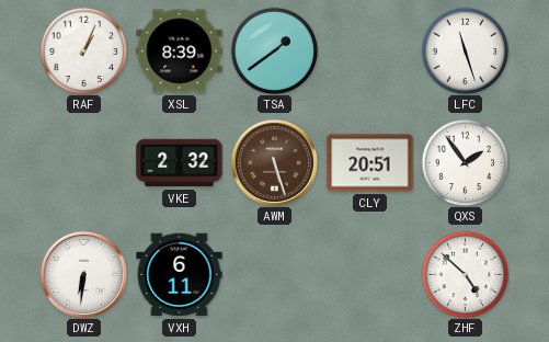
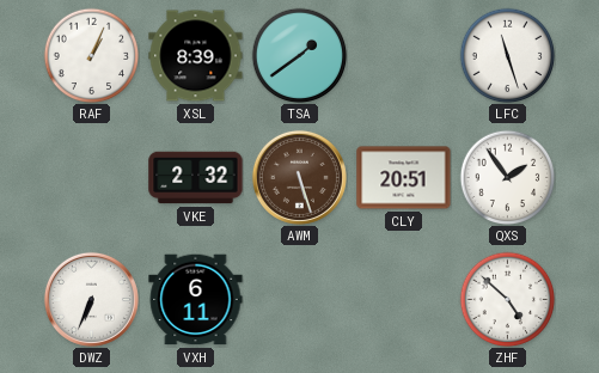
DWZ: 6:31 -> 6:34 (91, 299)
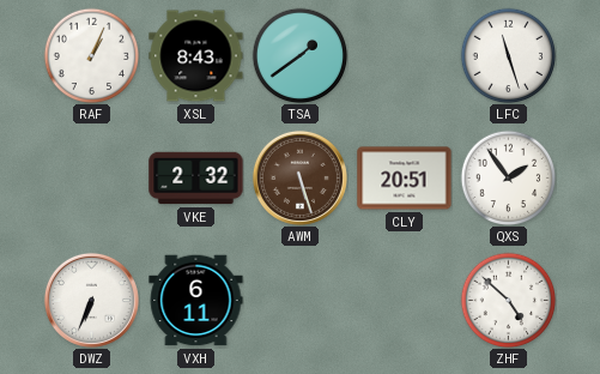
XSL: 8:39 -> 8:43 (196, 56)
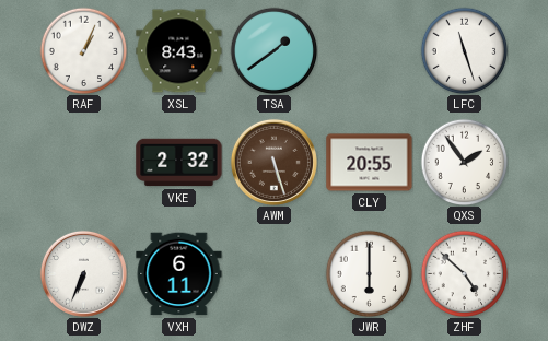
CLY: 20:51 -> 20:55 (370, 163)
JWR: none -> 6:00 (369, 273)
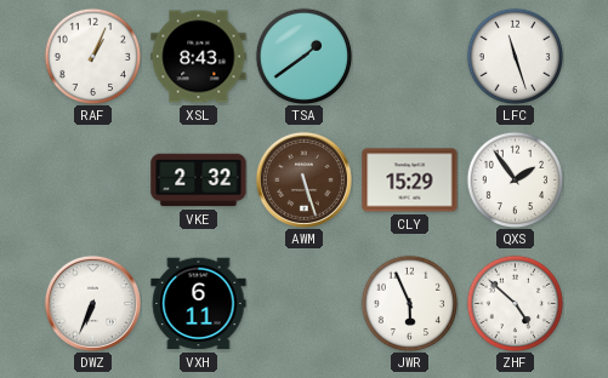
CLY: 20:55 -> 15:29 (410, 181)
JWR: 6:00 -> 5:56 (409, 303)
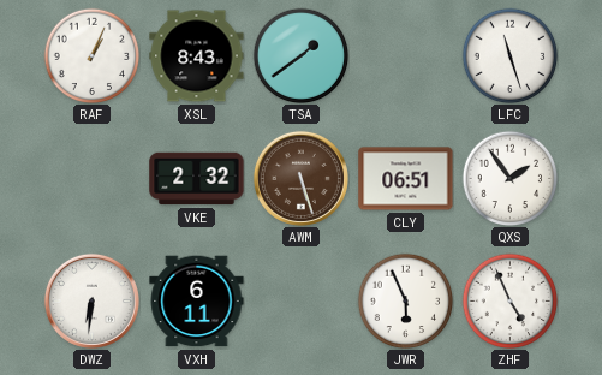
CLY: 15:29 -> 06:51 (406, 179)
DWZ: 6:34 -> 6:31 (91, 300)
ZHF: 4:52 -> 4:56 (509, 300)
